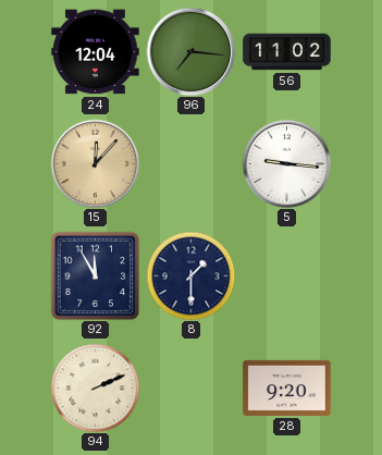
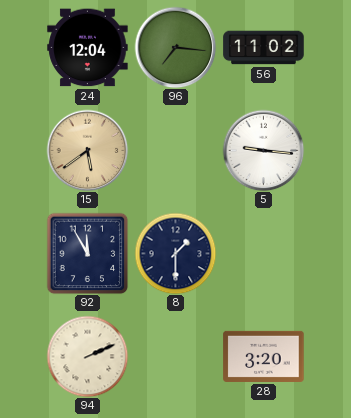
15: 12:07 -> 5:39 (87, 150)
28: 9:20 -> 3:20 (264, 356)
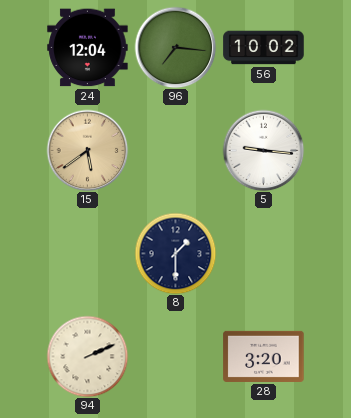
56: 11:02 -> 10:02 (264, 48)
92: 11:55 -> none (87, 253)
